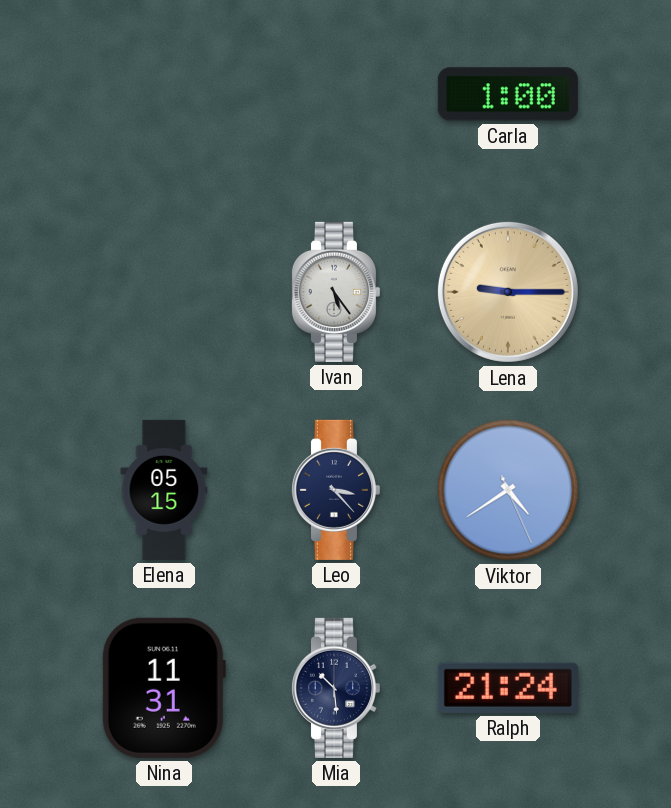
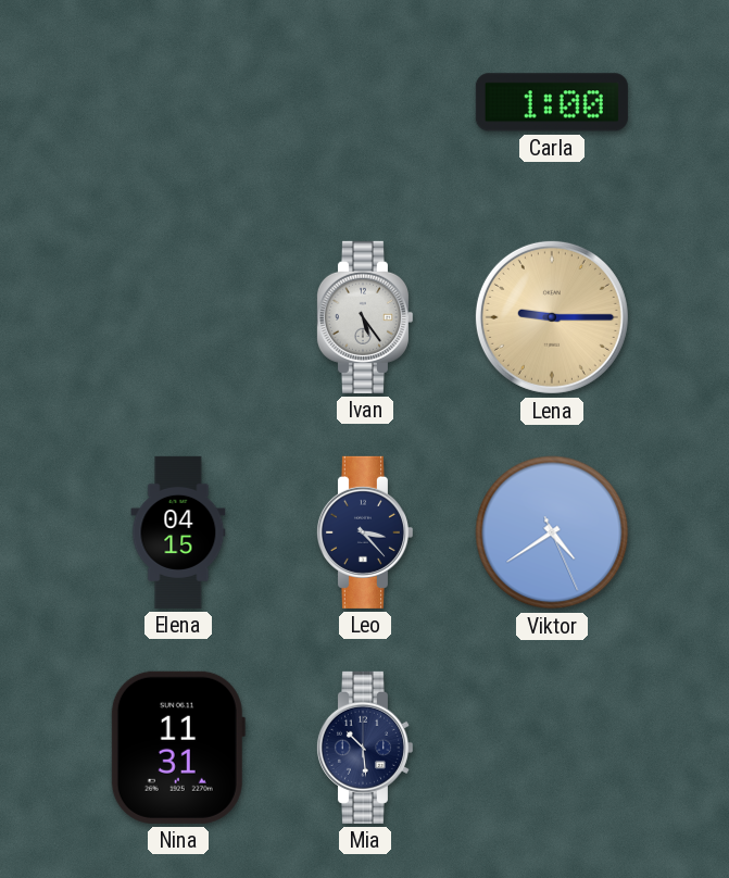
Elena: 05:15 -> 04:15 (178, 532)
Ralph: 21:24 -> none (508, 688)
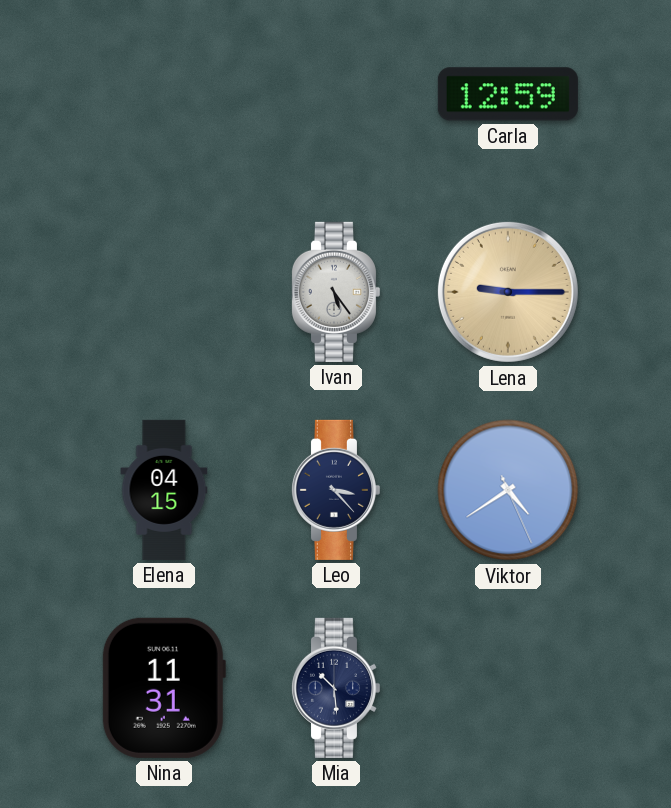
Carla: 1:00 -> 12:59 (508, 94)
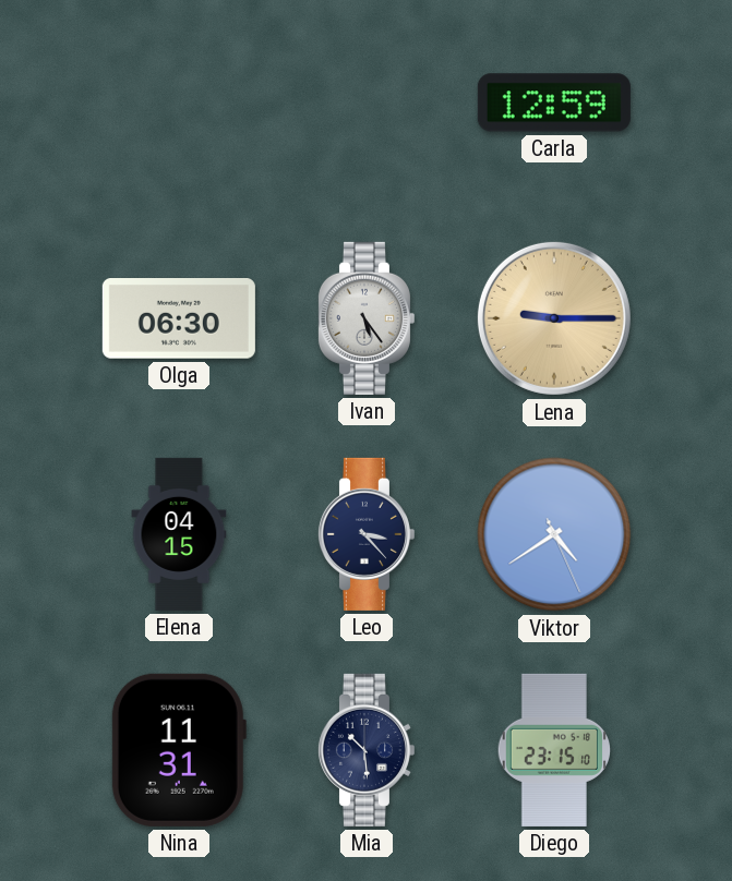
Olga: none -> 06:30 (179, 319)
Diego: none -> 23:15 (554, 750)
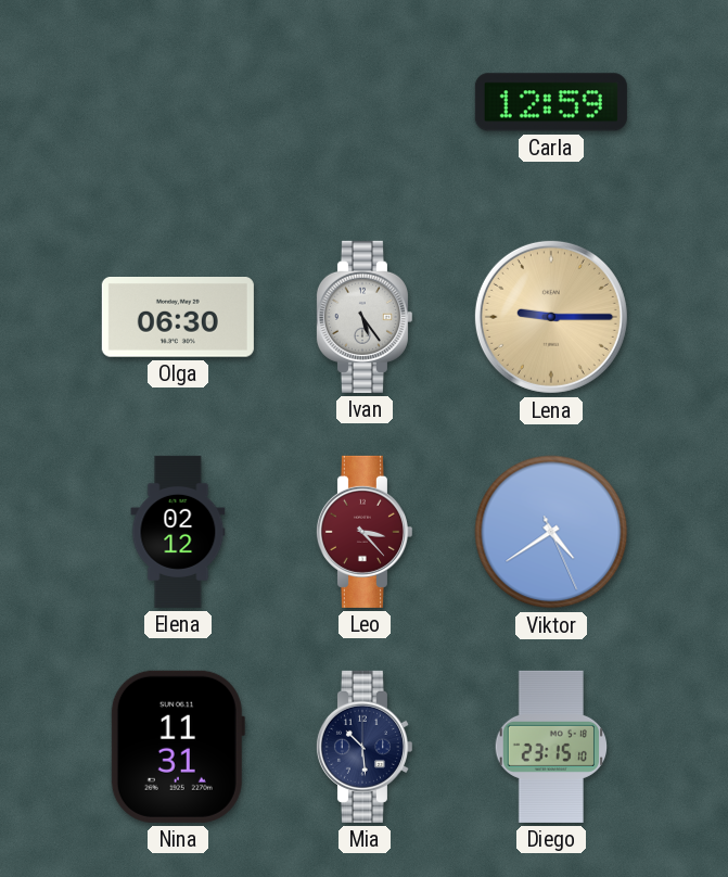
Elena: 04:15 -> 02:12 (178, 532)
Leo dial: navy -> burgundy (363, 532)
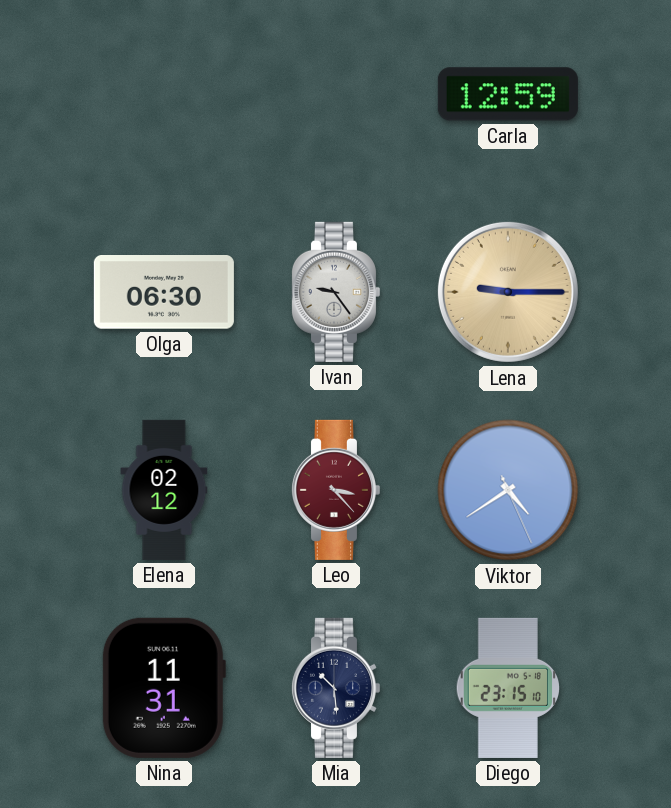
Ivan: 5:24 -> 9:24 (335, 292)
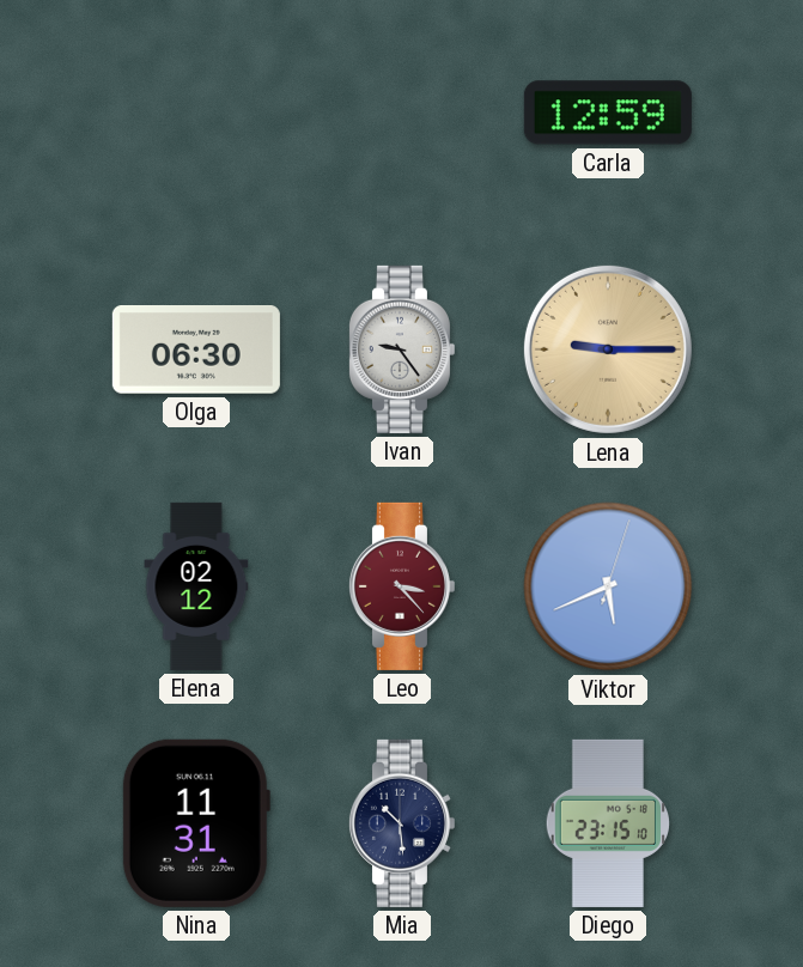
Viktor: 4:39 -> 5:41 (608, 586)
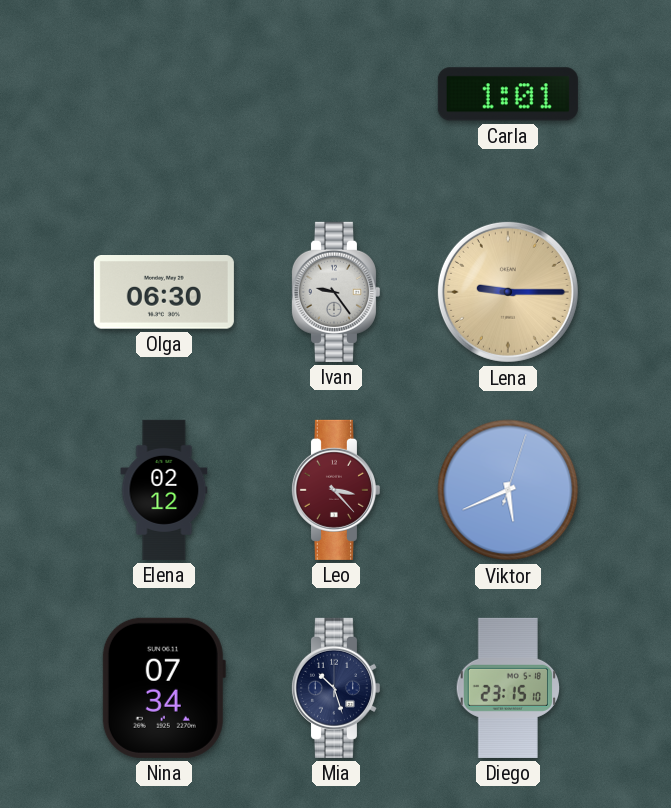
Carla: 12:59 -> 1:01 (508, 94)
Nina: 11:31 -> 07:34 (164, 688)
Mia: 10:29 -> 10:27 (335, 688)
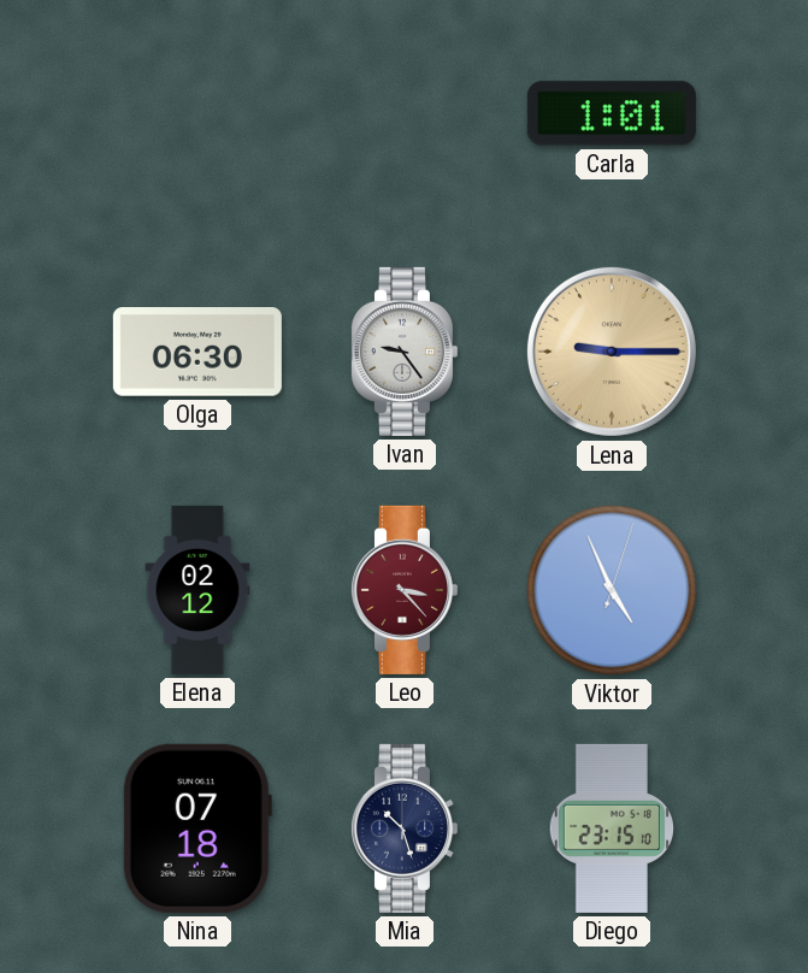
Viktor: 5:41 -> 4:56 (612, 590)
Nina: 07:34 -> 07:18 (197, 828)
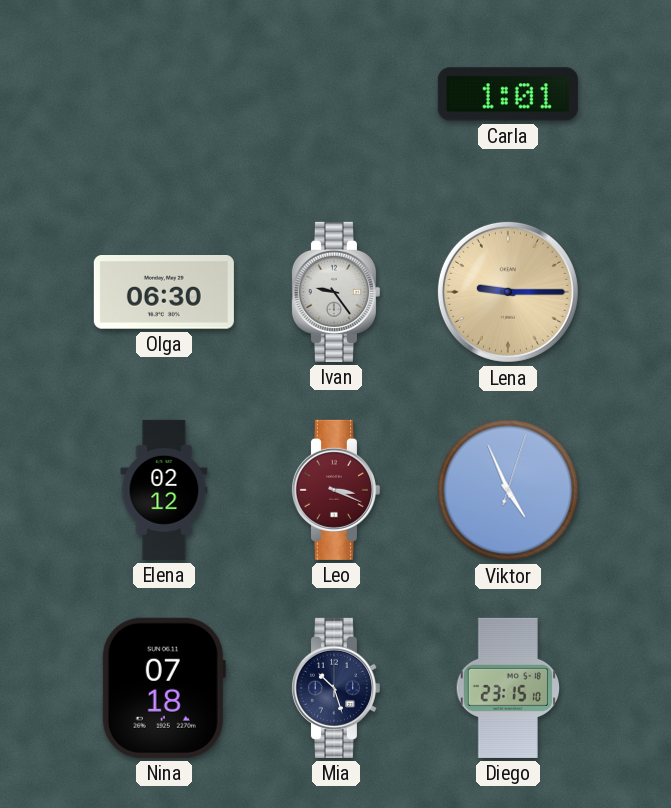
Leo: 3:23 -> 3:19 (335, 490)
